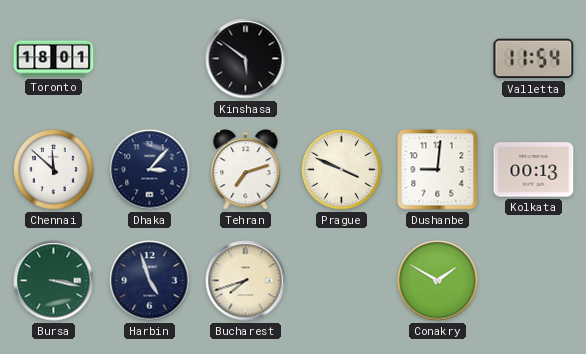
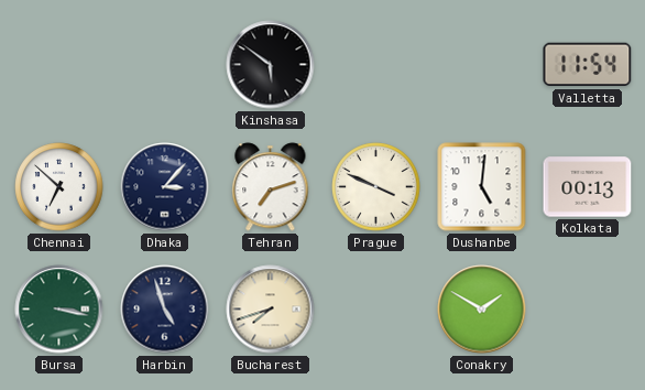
Toronto: 18:01 -> none (54, 59)
Chennai: 11:52 -> 6:52 (59, 187)
Dushanbe: 9:01 -> 5:01 (482, 187)
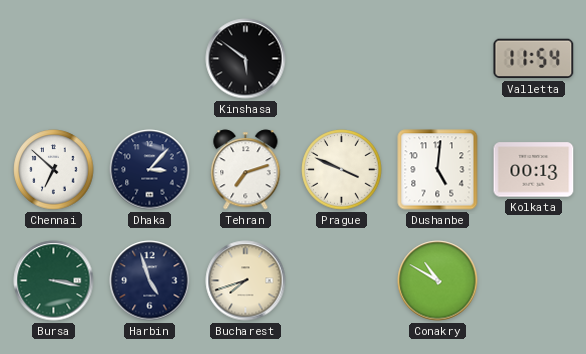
Conakry: 1:50 -> 10:50 (438, 281)
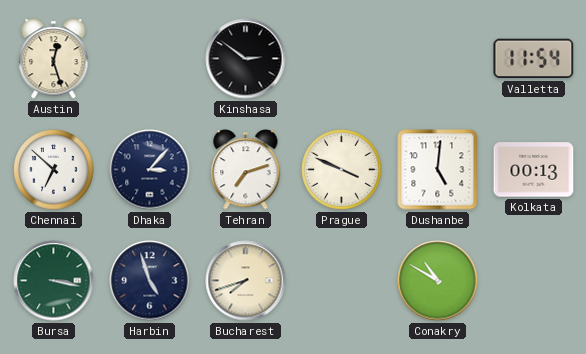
Austin: none -> 12:27 (54, 59)
Kinshasa: 5:51 -> 2:51 (246, 59)
